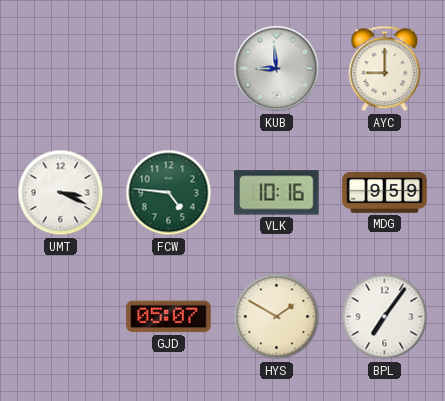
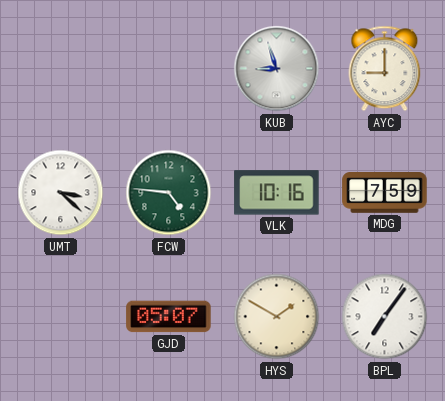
KUB: 8:59 -> 8:57 (277, 69)
UMT: 3:19 -> 3:22 (61, 193)
MDG: 9:59 -> 7:59 (385, 193)
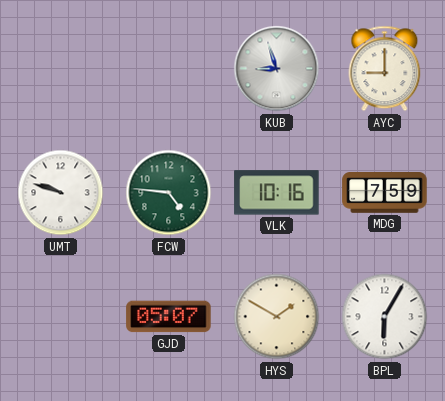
UMT: 3:22 -> 9:48 (61, 193)
BPL: 7:06 -> 6:05 (385, 317)
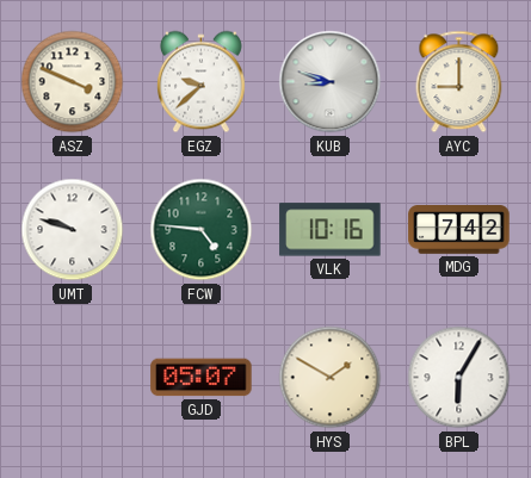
ASZ: none -> 3:49 (73, 82)
EGZ: none -> 9:38 (200, 82)
KUB: 8:57 -> 8:48 (331, 82)
MDG: 7:59 -> 7:42 (459, 230)
